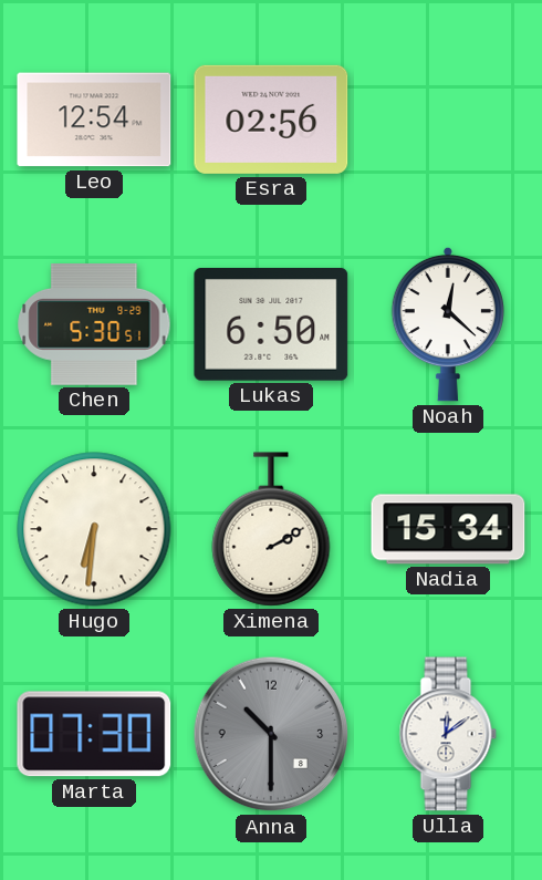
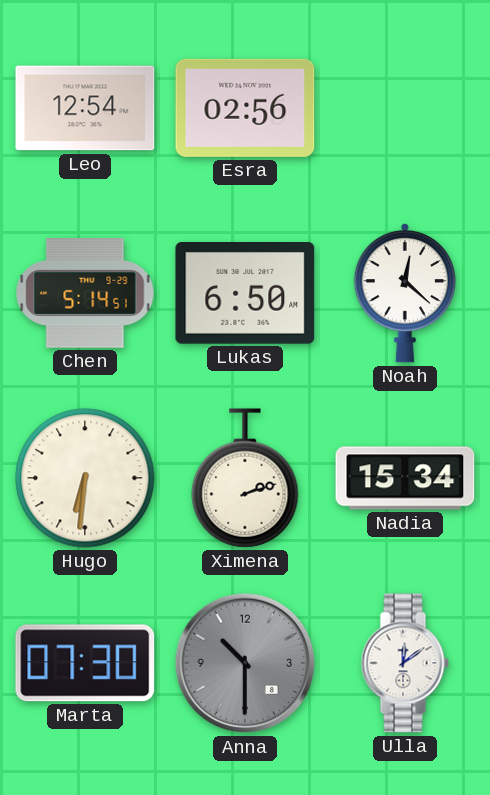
Chen: 5:30 -> 5:14 (85, 293)
Ximena: 2:10 -> 2:12 (245, 478)
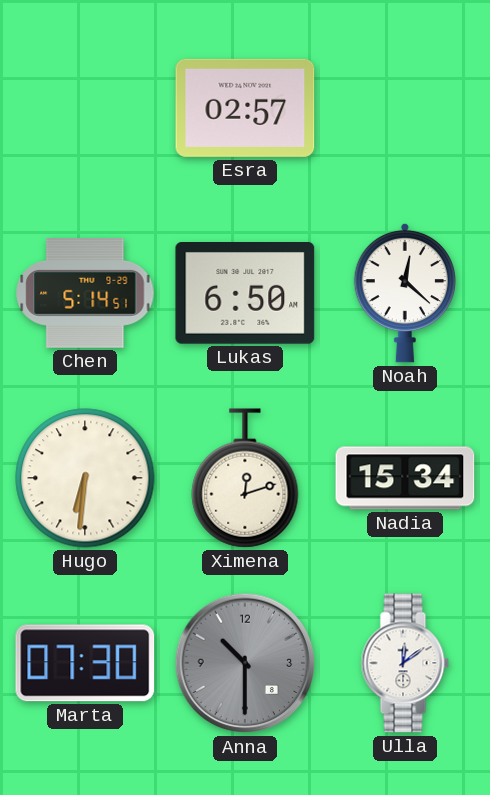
Leo: 12:54 -> none (85, 108)
Esra: 02:56 -> 02:57 (245, 108)
Ximena: 2:12 -> 12:12 (245, 478)
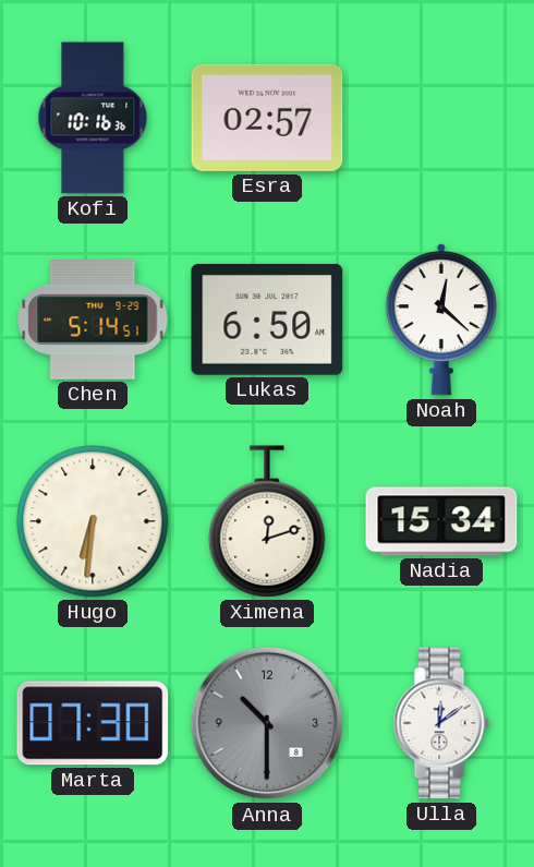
Kofi: none -> 10:16 (93, 118)
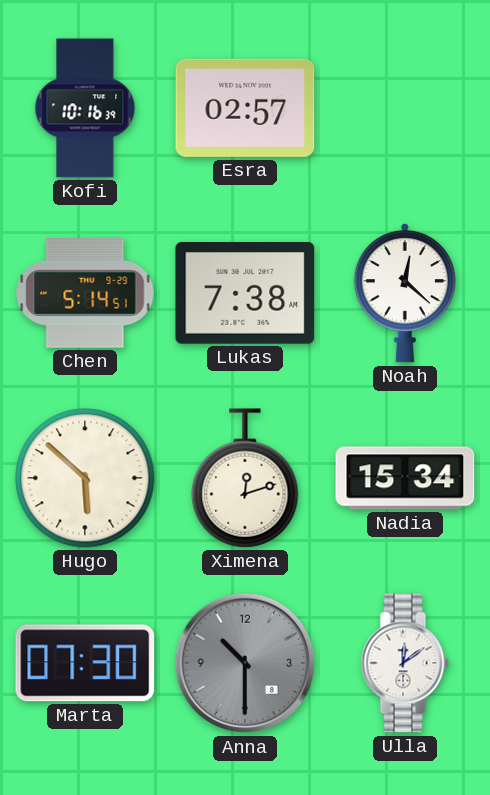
Kofi: 10:16:36 -> 10:16:39 (85, 108)
Lukas: 6:50 -> 7:38 (245, 294)
Hugo: 6:31 -> 5:52 (85, 478)
